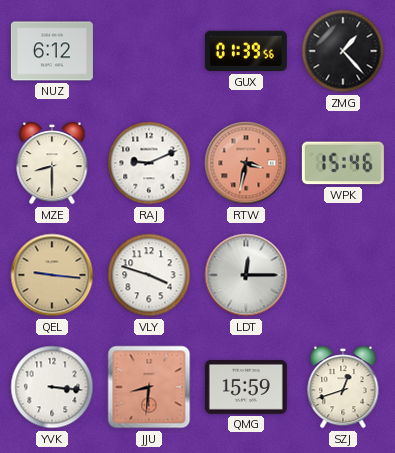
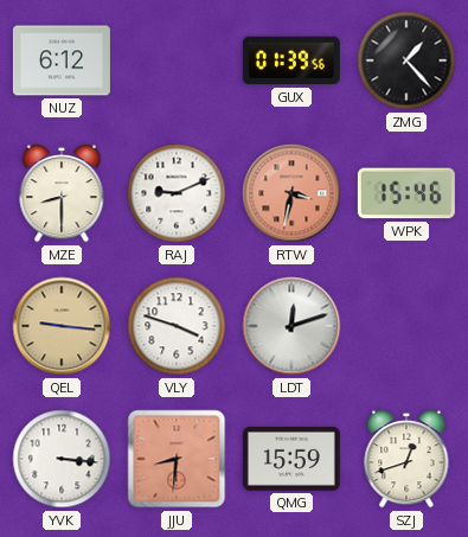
LDT: 12:15 -> 12:12 (291, 326)
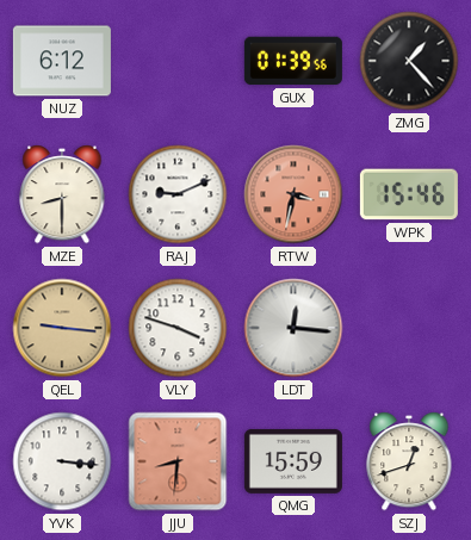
LDT: 12:12 -> 12:16 (293, 328)
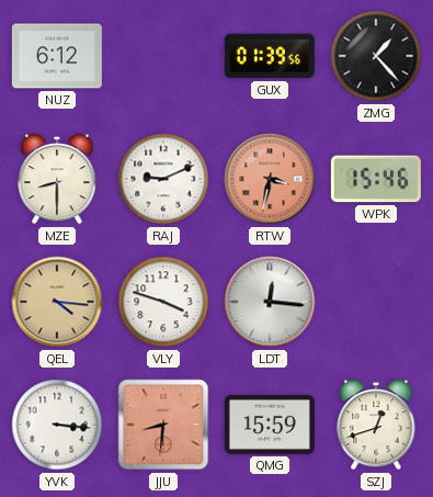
QEL: 9:16 -> 4:16 (57, 302)
